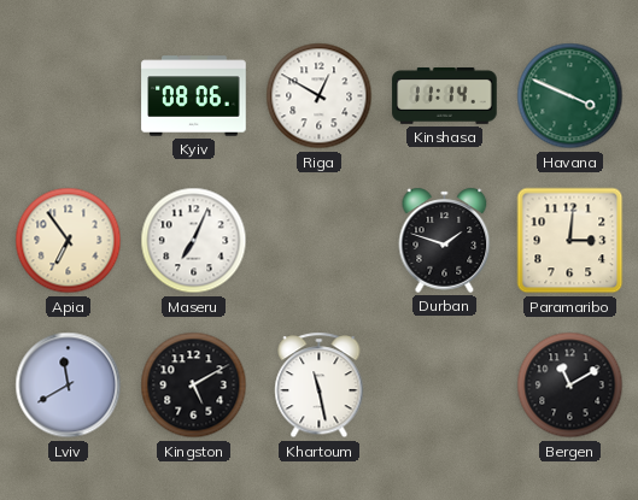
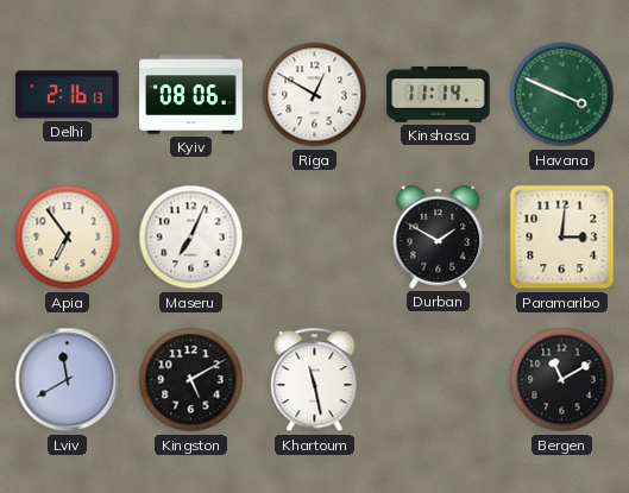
Delhi: none -> 2:16 (68, 95)
Durban: 1:48 -> 1:50 (439, 236)
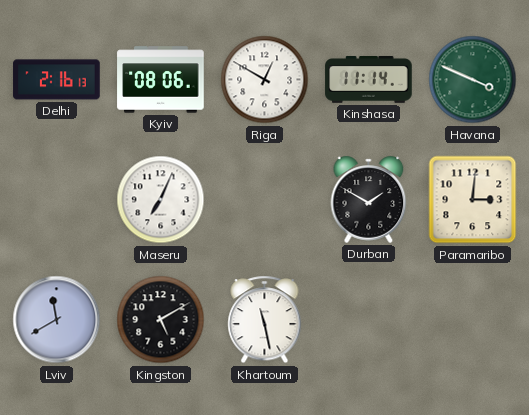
Apia: 6:54 -> none (68, 238)
Bergen: 11:10 -> none (562, 380)
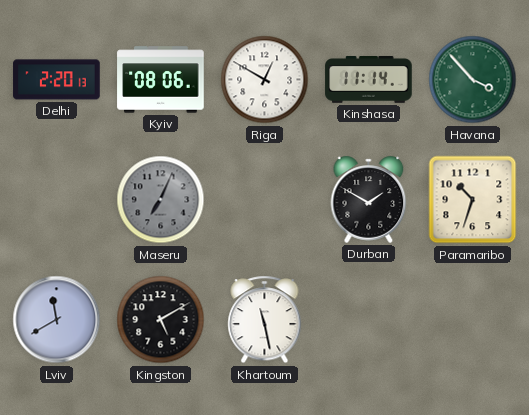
Delhi: 2:16 -> 2:20 (57, 80)
Havana: 3:49 -> 3:53 (473, 80)
Maseru dial: white -> grey (161, 200)
Paramaribo: 3:01 -> 10:33 (473, 200)
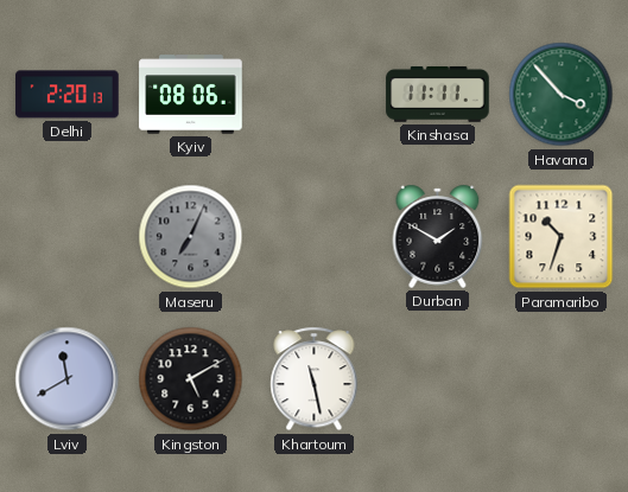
Riga: 12:50 -> none (265, 80)
Kinshasa: 11:14 -> 11:11 (438, 95)
